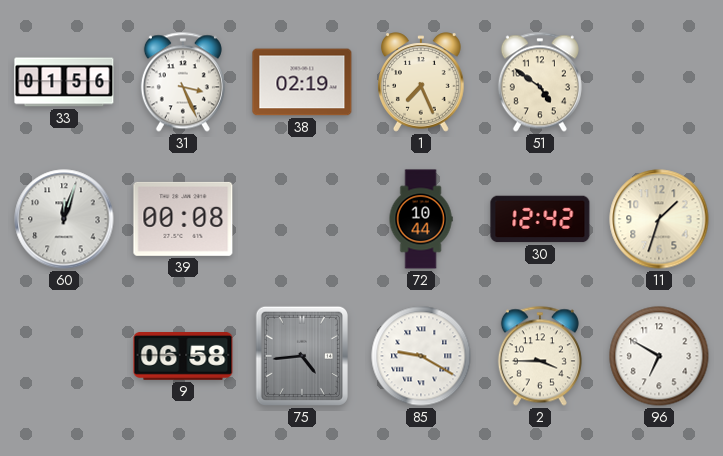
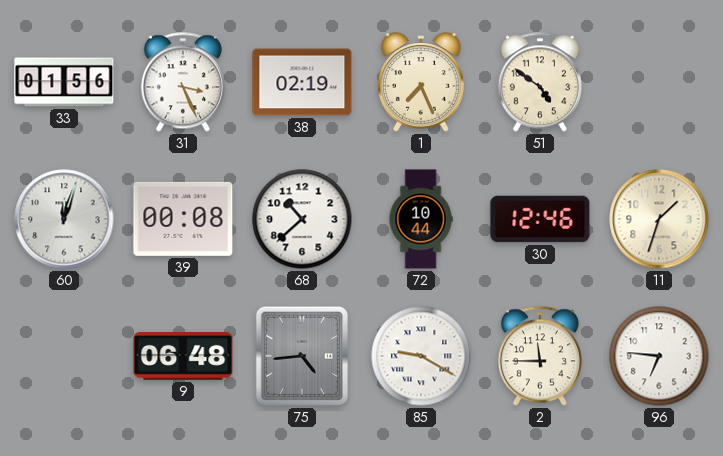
68: none -> 10:38 (302, 219)
30: 12:42 -> 12:46 (540, 219)
9: 06:58 -> 06:48 (183, 357)
2: 3:45 -> 11:45 (540, 356)
96: 6:50 -> 6:46 (659, 356)
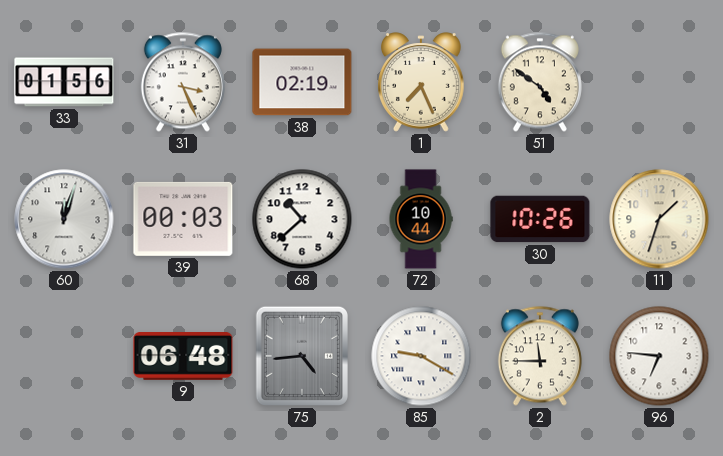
39: 00:08 -> 00:03 (183, 219)
30: 12:46 -> 10:26 (540, 219)
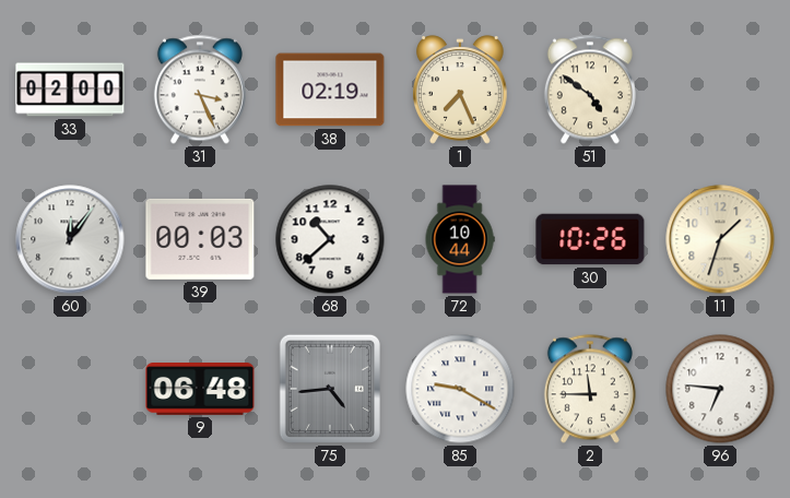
33: 01:56 -> 02:00 (70, 90)
60: 12:03 -> 12:06 (70, 239)
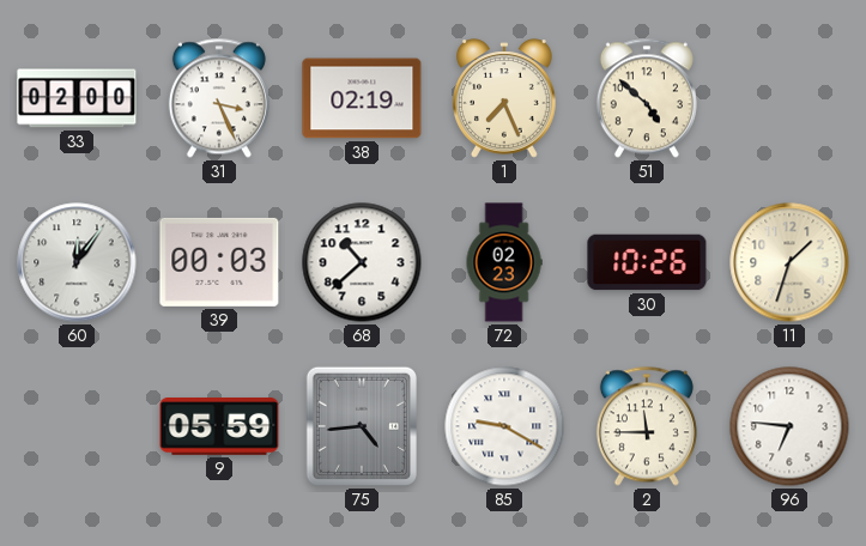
51: 4:51 -> 4:52 (647, 98)
72: 10:44 -> 02:23 (504, 262)
9: 06:48 -> 05:59 (219, 427)
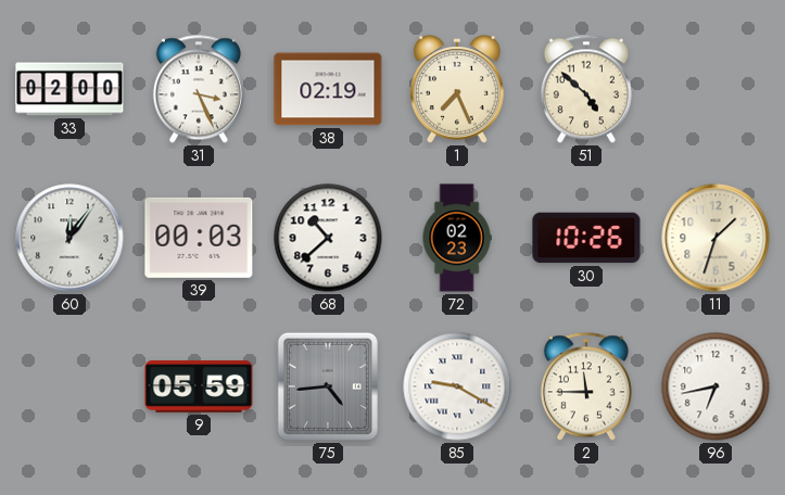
96: 6:46 -> 6:43 (716, 386)
